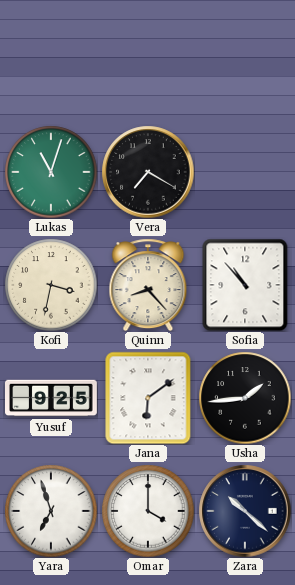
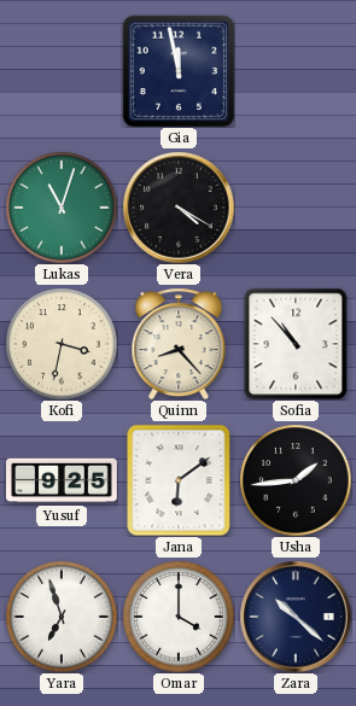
Gia: none -> 11:58 (179, 71)
Vera: 7:20 -> 4:20 (179, 208)
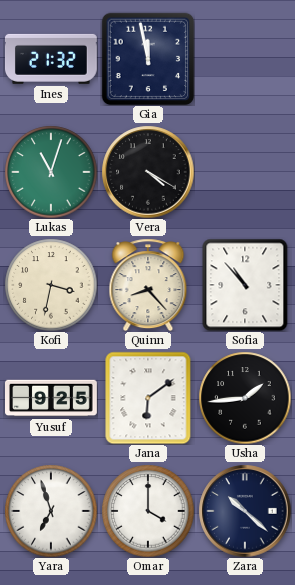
Ines: none -> 21:32 (51, 59)
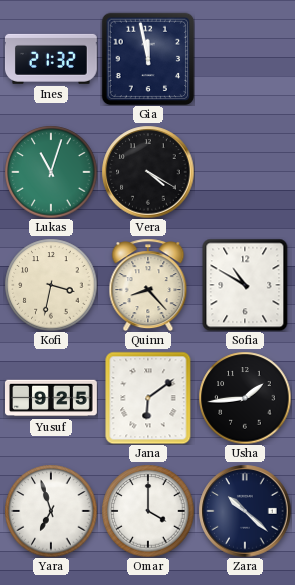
Sofia: 10:53 -> 10:50 (245, 285)
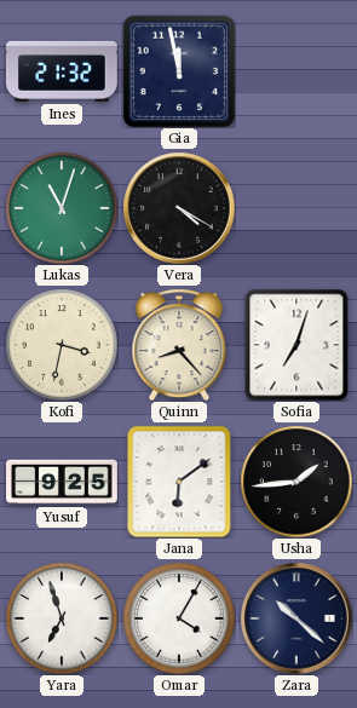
Sofia: 10:50 -> 7:03 (296, 345)
Omar: 4:00 -> 4:05 (179, 618)
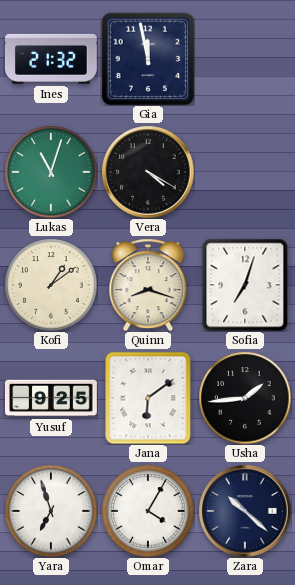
Kofi: 3:32 -> 1:09 (51, 285)
Quinn: 8:23 -> 8:18 (148, 285)
